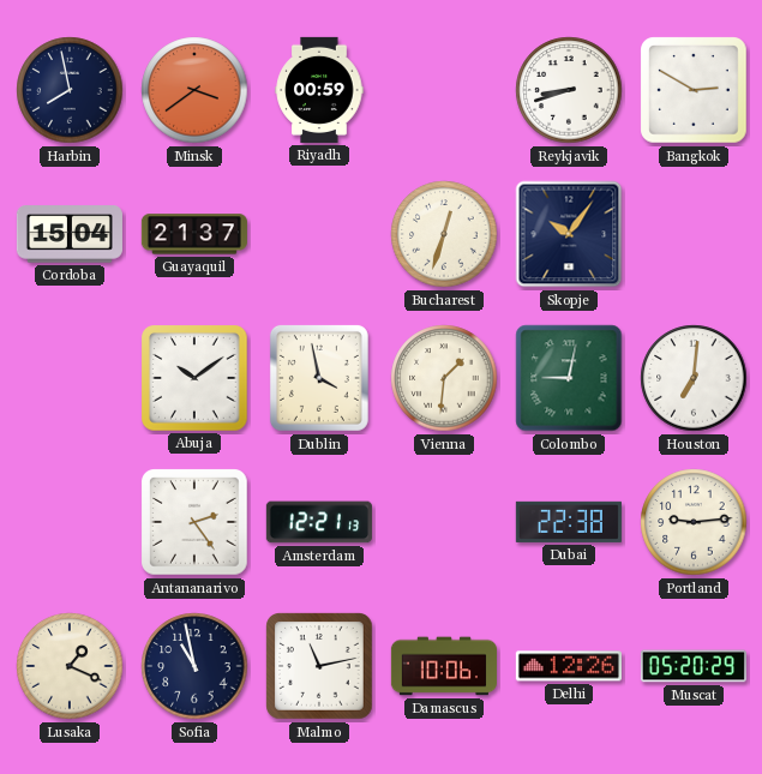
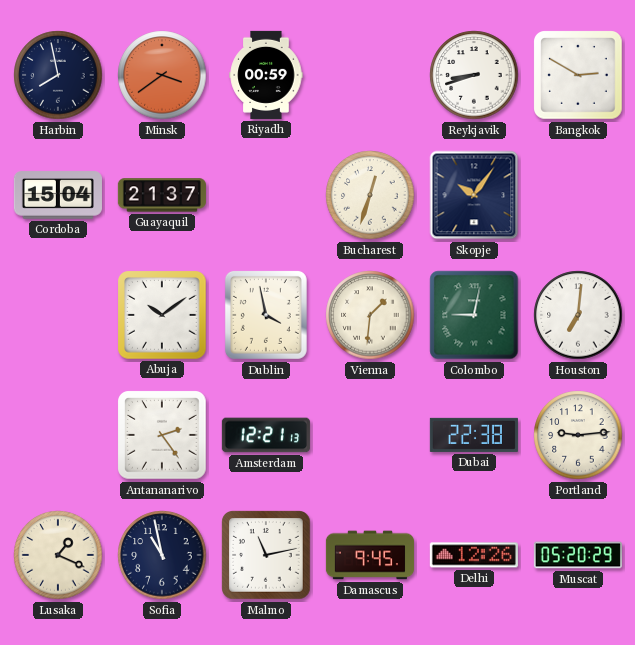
Damascus: 10:06 -> 9:45 (370, 555)
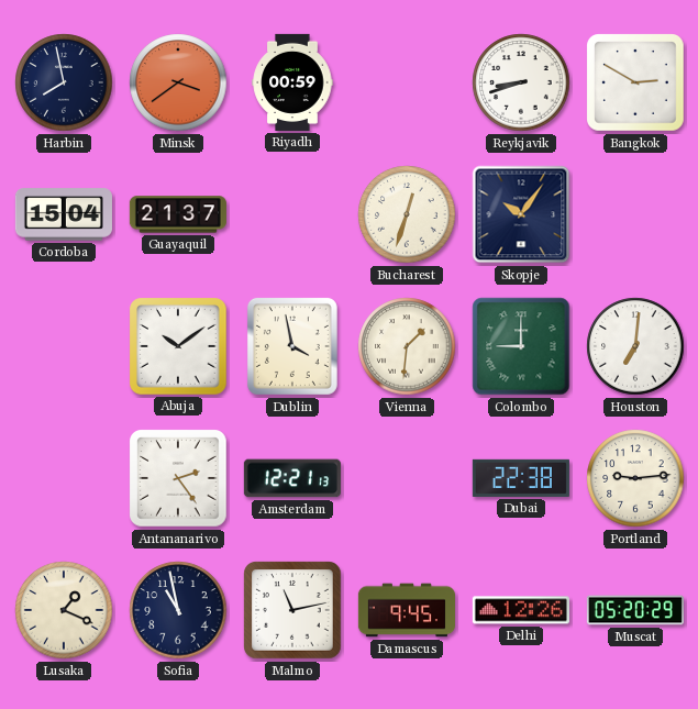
Colombo: 9:02 -> 9:00 (521, 346)
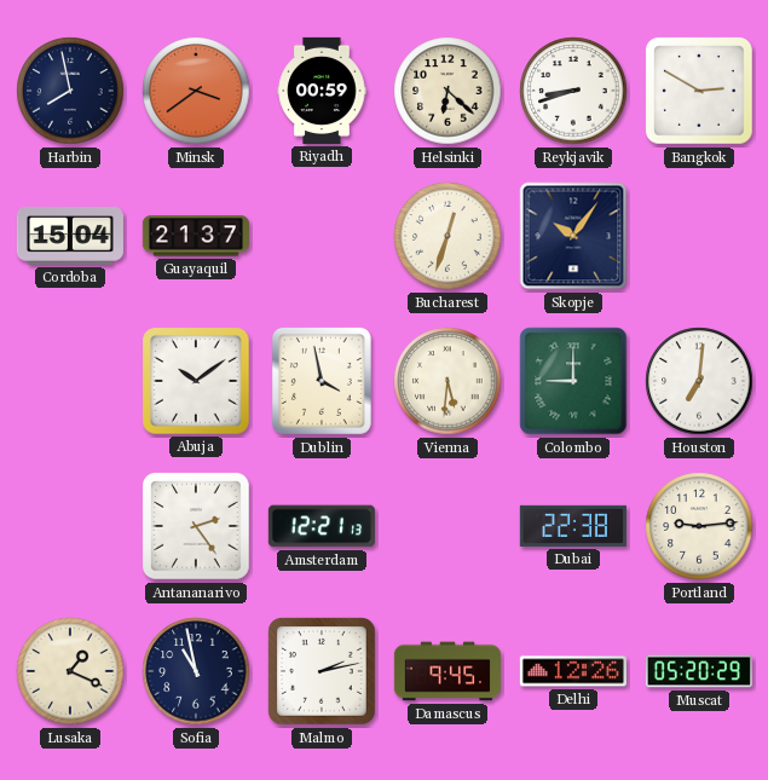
Helsinki: none -> 6:22 (447, 91)
Vienna: 1:31 -> 5:31 (447, 381)
Malmo: 11:13 -> 2:13 (322, 671)
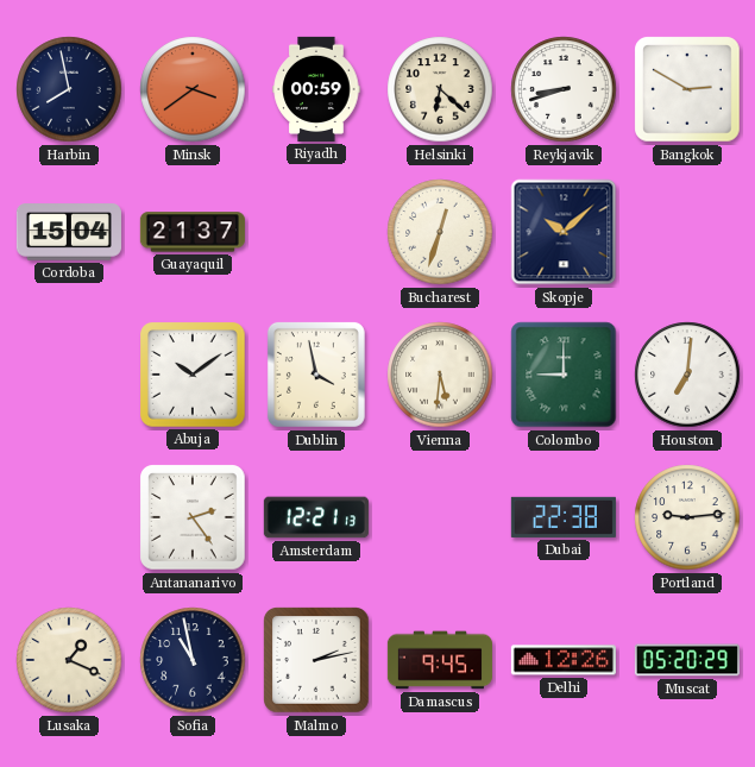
Skopje: 10:06 -> 10:08 (564, 232)
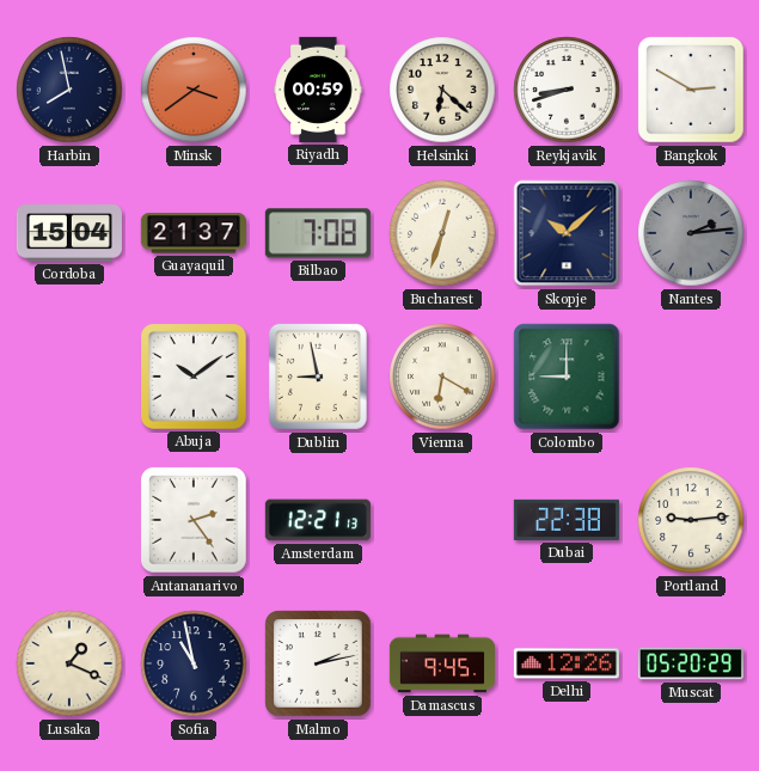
Bilbao: none -> 7:08 (318, 233)
Nantes: none -> 2:14 (691, 233)
Dublin: 3:58 -> 8:58 (318, 377)
Vienna: 5:31 -> 6:20 (442, 377)
Houston: 7:01 -> none (687, 375)
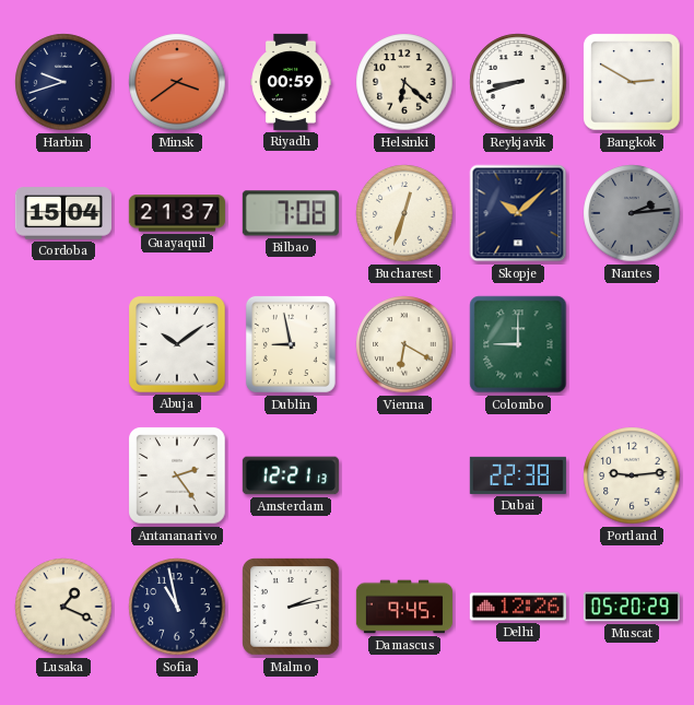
Harbin: 7:58 -> 9:42 (63, 82)
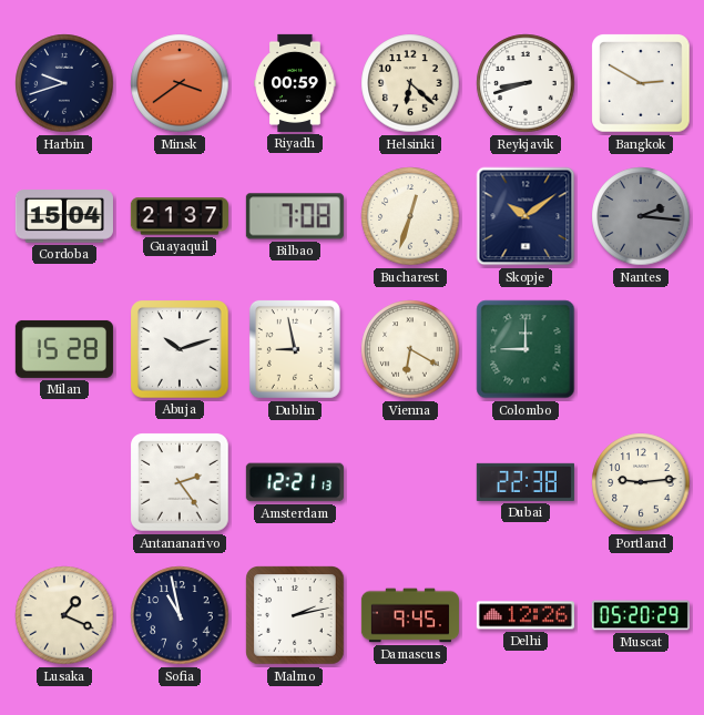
Skopje: 10:08 -> 10:09 (526, 216)
Nantes: 2:14 -> 2:16 (641, 216)
Milan: none -> 15:28 (64, 349)
Abuja: 10:09 -> 10:12 (180, 349)
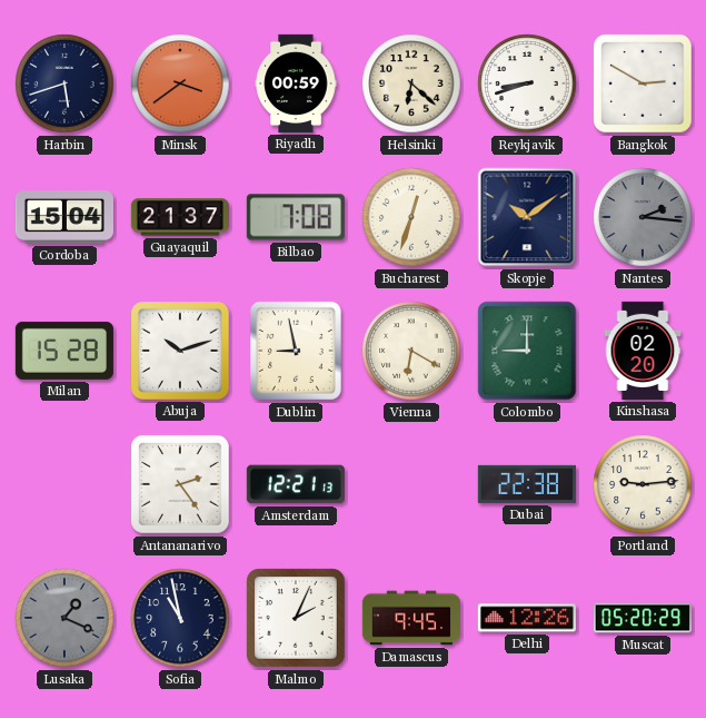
Harbin: 9:42 -> 5:42 (64, 83)
Kinshasa: none -> 02:20 (643, 351)
Lusaka dial: cream -> grey (64, 618)
Malmo: 2:13 -> 2:04 (296, 618)
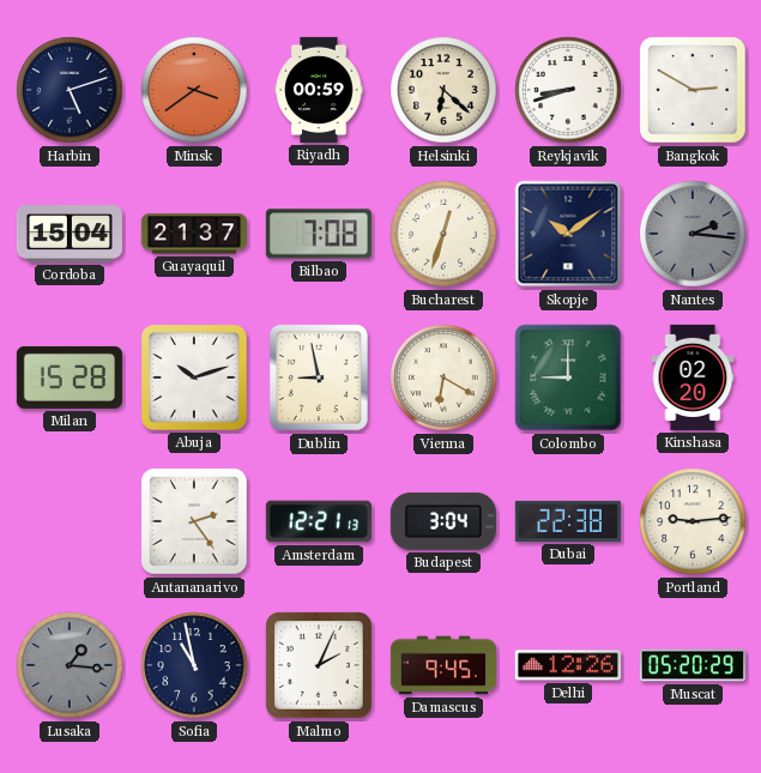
Harbin: 5:42 -> 5:12 (70, 90)
Budapest: none -> 3:04 (443, 521)
Lusaka: 1:19 -> 1:16 (70, 665)
